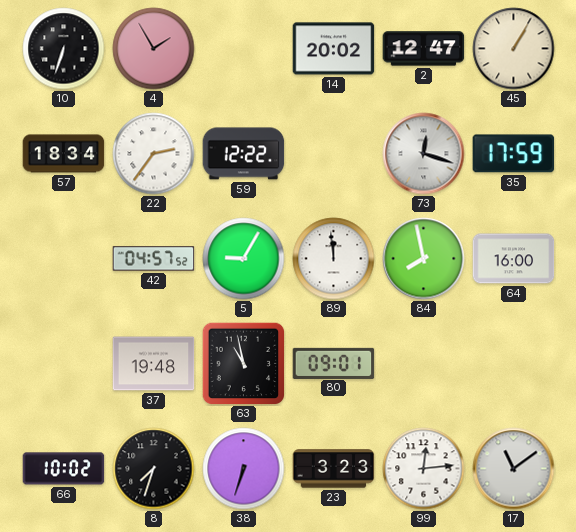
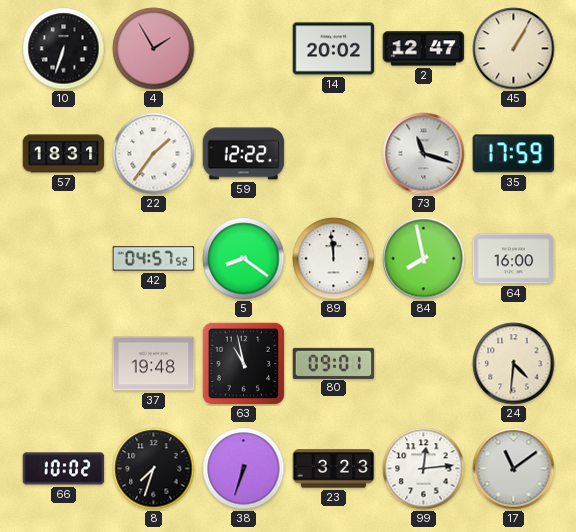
57: 18:34 -> 18:31 (64, 154)
22: 2:36 -> 1:36 (154, 154)
73: 12:18 -> 11:18 (424, 154)
5: 9:05 -> 8:21 (244, 259)
24: none -> 4:31 (514, 364)
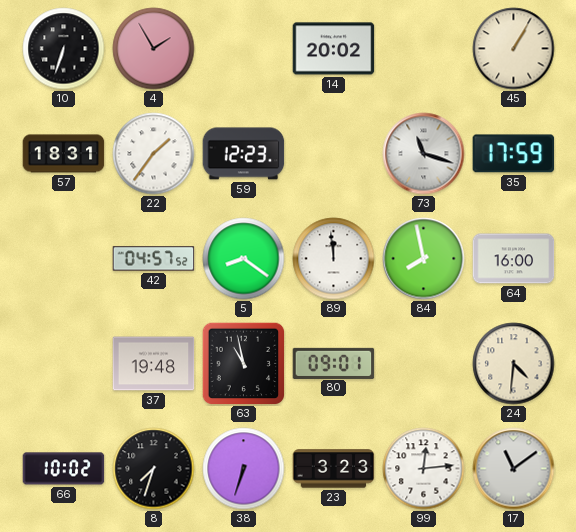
2: 12:47 -> none (424, 49)
59: 12:22 -> 12:23 (244, 154)
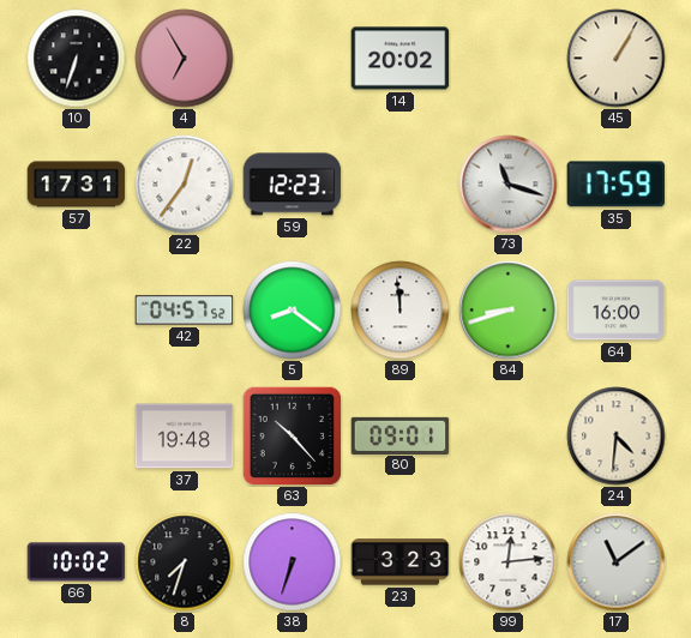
4: 1:55 -> 6:55 (185, 59)
57: 18:31 -> 17:31 (77, 185)
22: 1:36 -> 12:36 (185, 185)
84: 7:58 -> 8:42 (509, 311)
63: 10:58 -> 10:23 (292, 435)
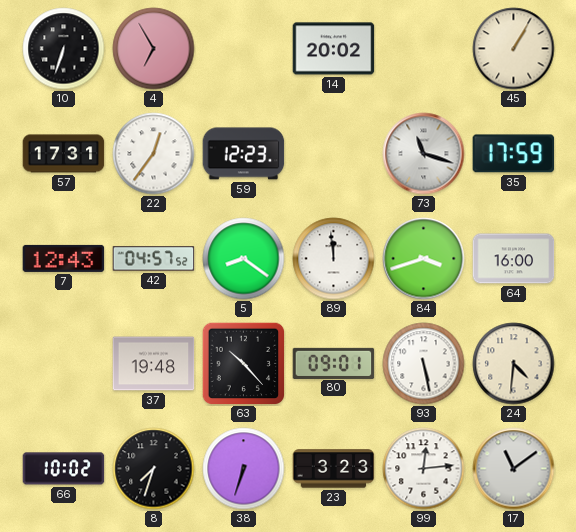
7: none -> 12:43 (64, 258)
84: 8:42 -> 3:42 (424, 259)
93: none -> 5:28 (424, 364)
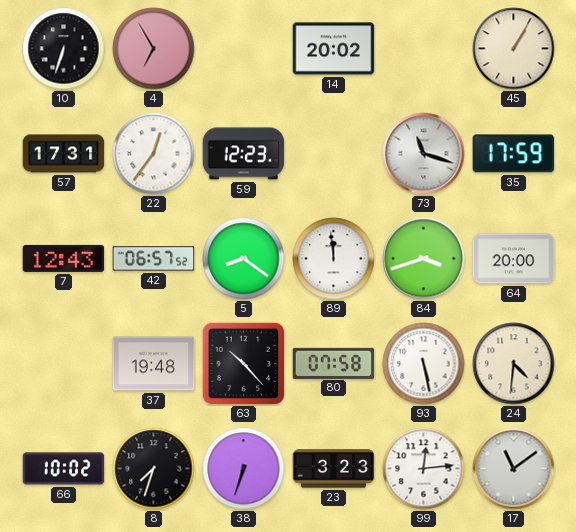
42: 04:57 -> 06:57 (154, 259)
64: 16:00 -> 20:00 (514, 259)
80: 09:01 -> 07:58 (334, 363)
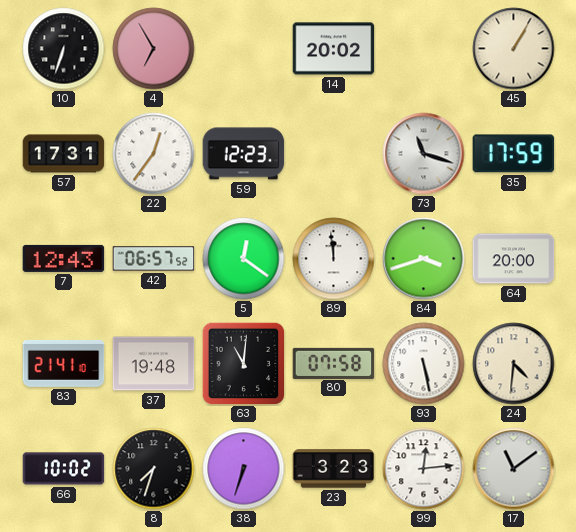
5: 8:21 -> 12:21 (244, 259)
83: none -> 21:41 (64, 363)
63: 10:23 -> 11:01 (243, 363)
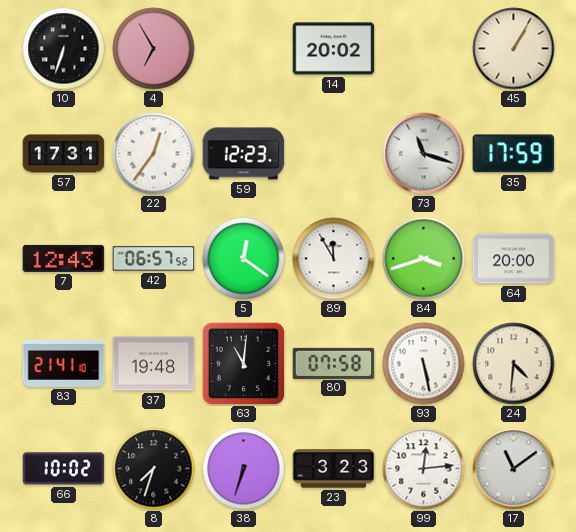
89: 11:59 -> 11:55 (334, 259)
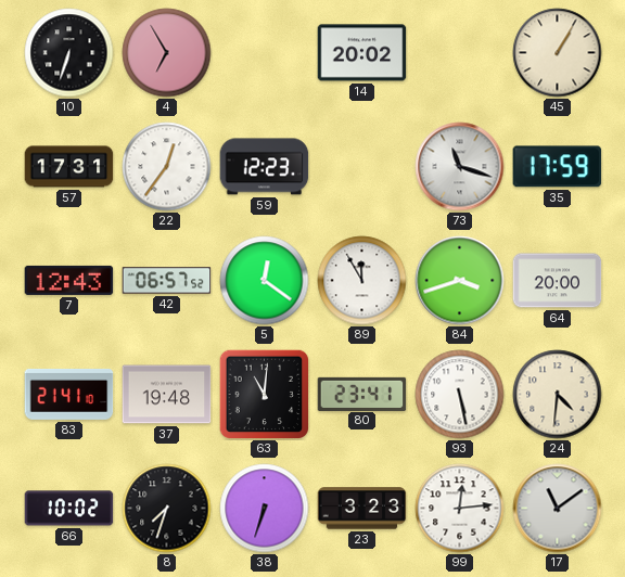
80: 07:58 -> 23:41 (362, 394)
